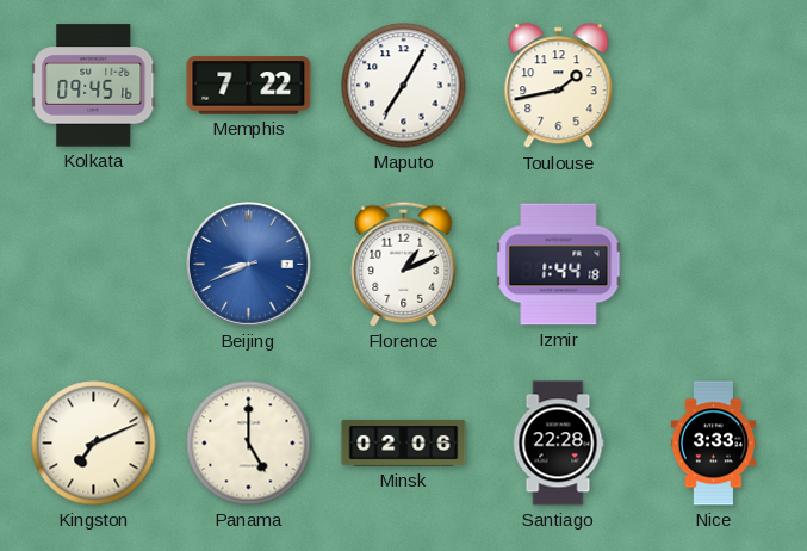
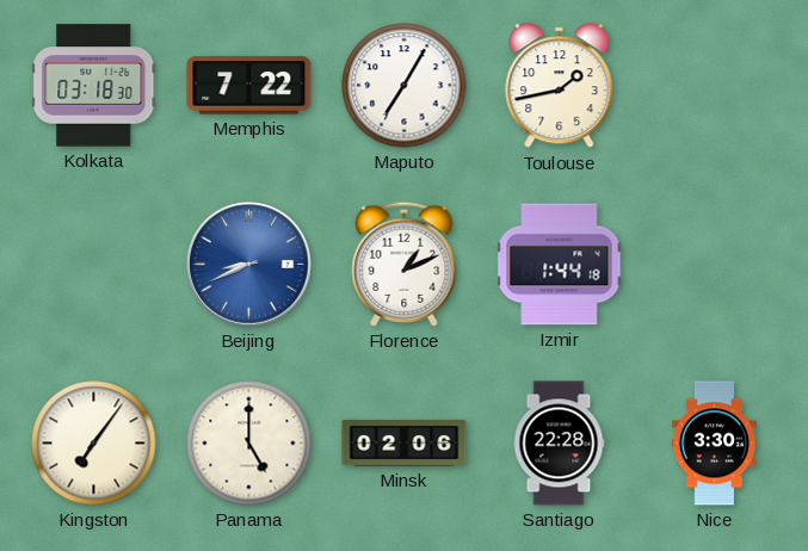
Kolkata: 09:45 -> 03:18 (94, 86)
Kingston: 7:11 -> 7:06 (94, 444)
Nice: 3:33 -> 3:30 (714, 444)
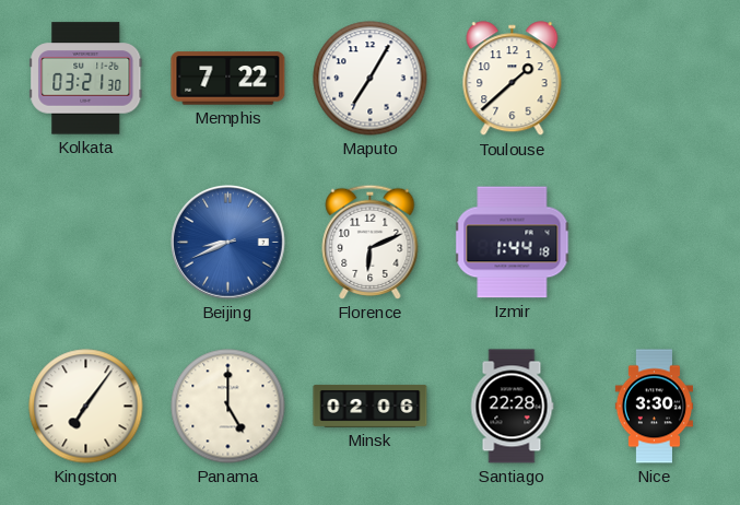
Kolkata: 03:18 -> 03:21 (86, 79)
Toulouse: 1:43 -> 1:38 (513, 79)
Florence: 1:11 -> 6:11 (371, 242)
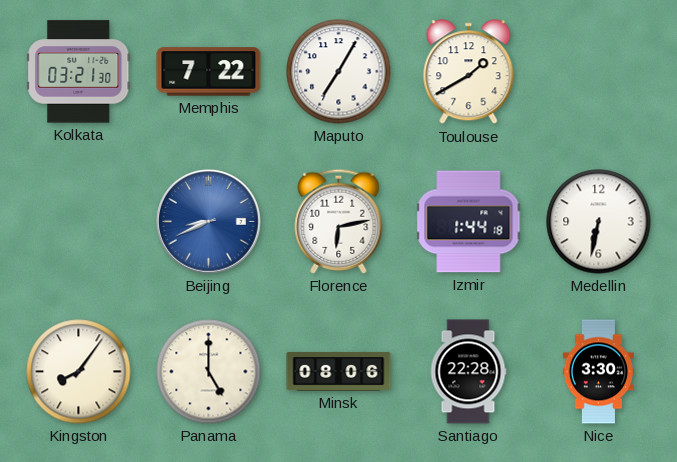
Toulouse: 1:38 -> 1:40 (469, 72)
Florence: 6:11 -> 6:13 (339, 221)
Medellin: none -> 6:32 (599, 222)
Kingston: 7:06 -> 8:06 (79, 372)
Minsk: 02:06 -> 08:06 (339, 371)
